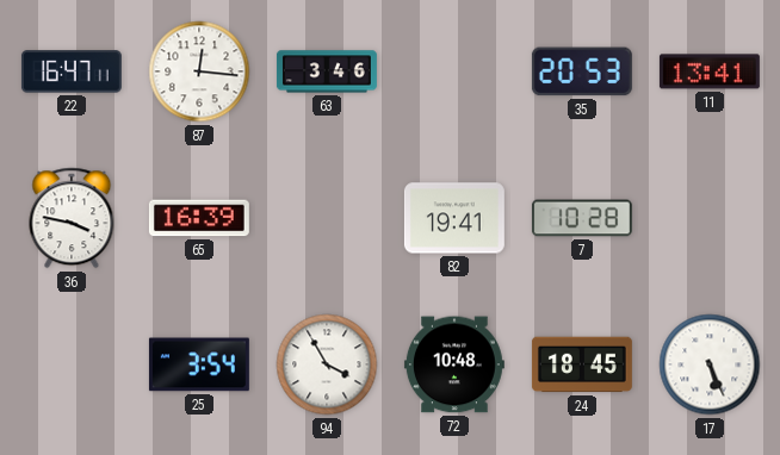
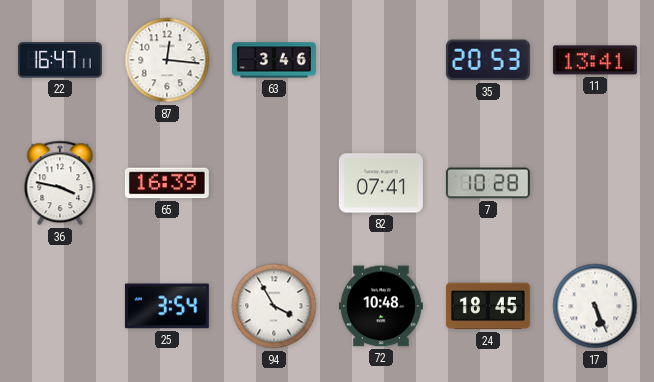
82: 19:41 -> 07:41 (381, 183)
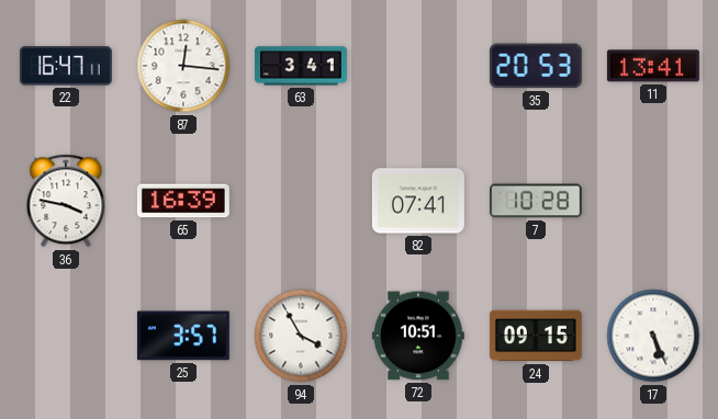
63: 3:46 -> 3:41 (301, 66)
25: 3:54 -> 3:57 (183, 336)
72: 10:48 -> 10:51 (418, 336)
24: 18:45 -> 09:15 (536, 336)
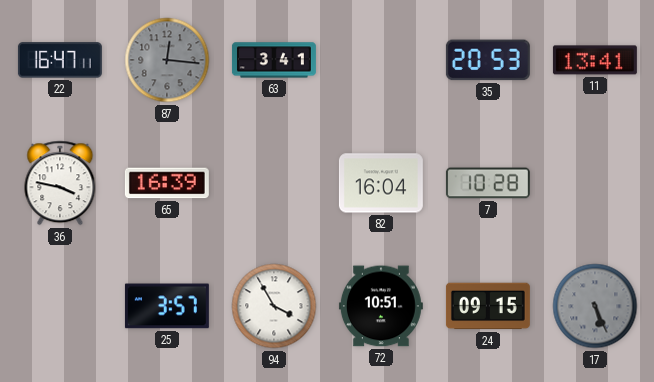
87 dial: white -> grey (167, 60)
82: 07:41 -> 16:04 (381, 183)
17 dial: white -> grey (595, 306)
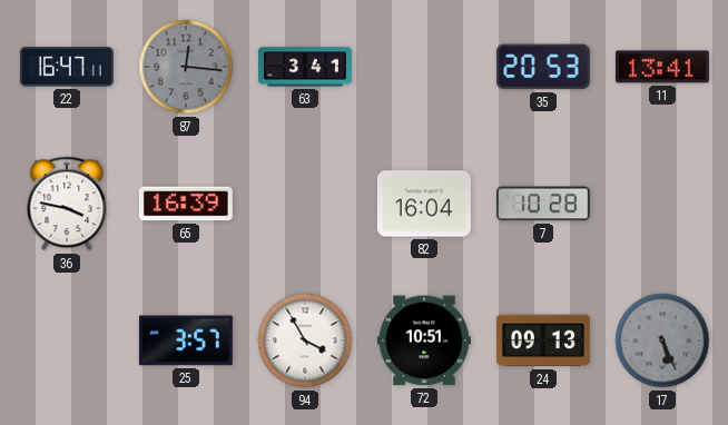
24: 09:15 -> 09:13 (543, 340)
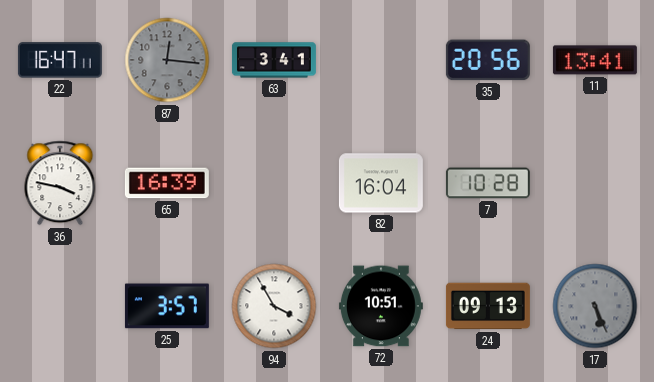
35: 20:53 -> 20:56 (488, 60)
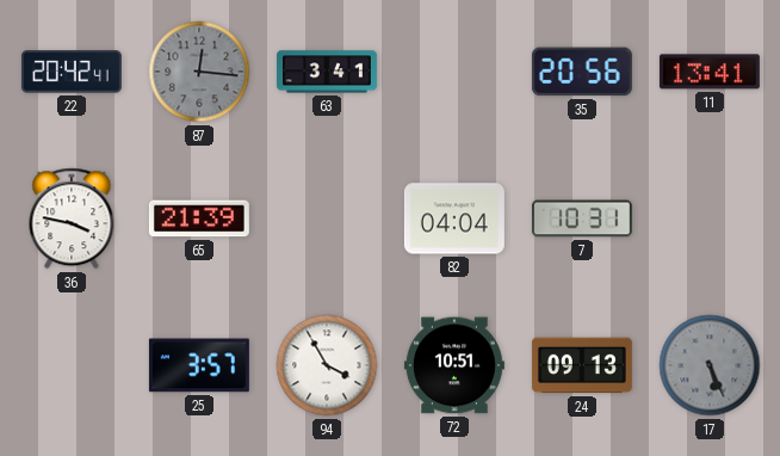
22: 16:47 -> 20:42 (72, 72)
65: 16:39 -> 21:39 (199, 218)
82: 16:04 -> 04:04 (454, 218)
7: 10:28 -> 10:31 (582, 218)
